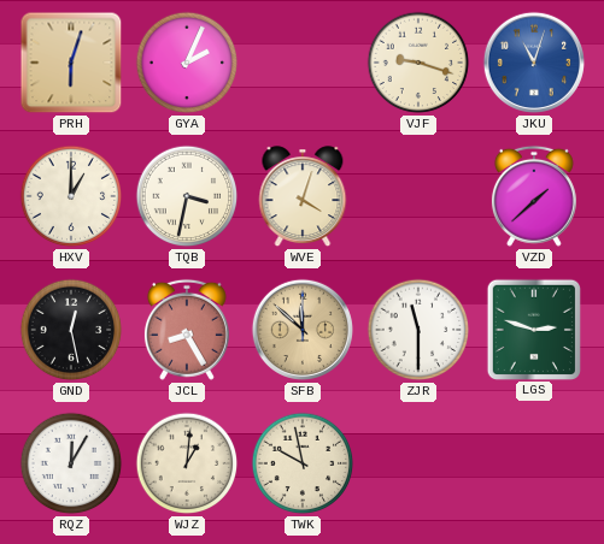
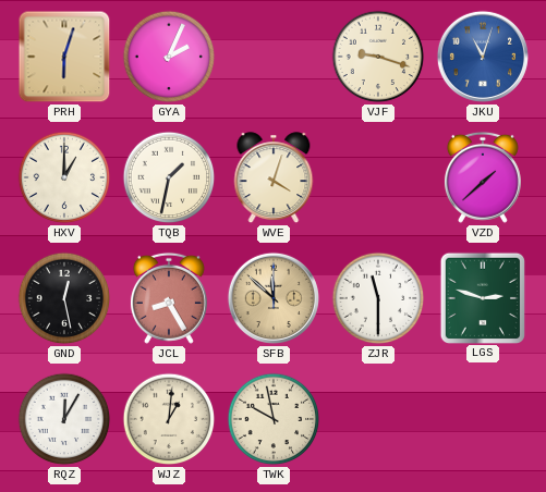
TQB: 3:32 -> 1:32 (169, 177)
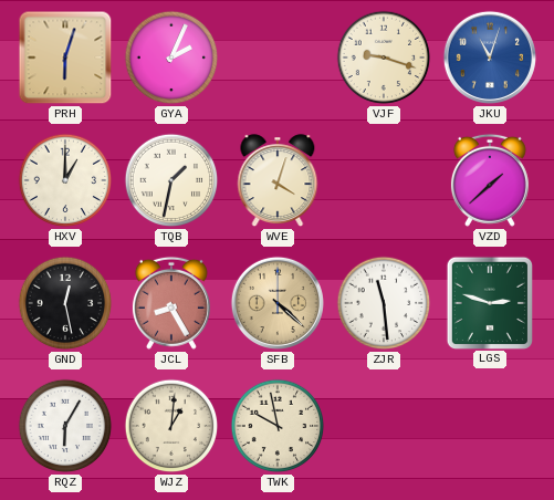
SFB: 11:52 -> 4:22 (278, 303)
ZJR: 11:30 -> 11:29 (384, 303)
RQZ: 12:05 -> 6:05 (65, 426)
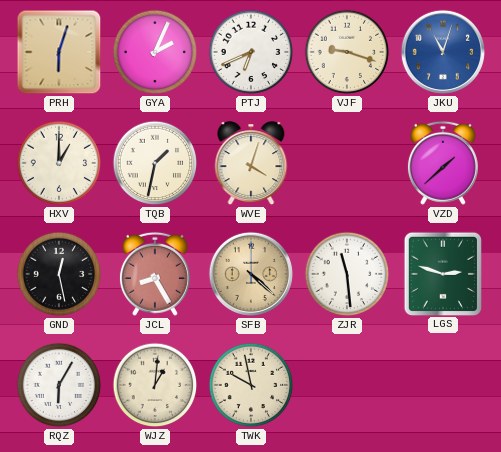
PTJ: none -> 6:41 (251, 52)
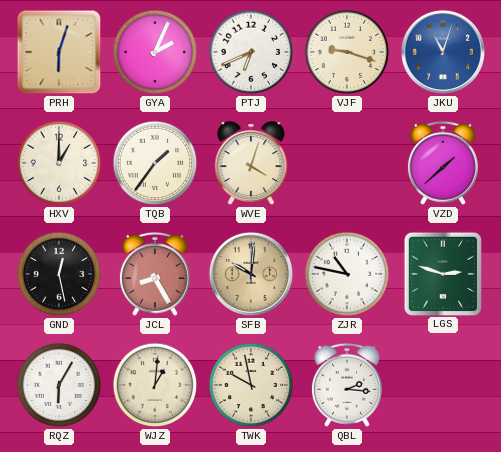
TQB: 1:32 -> 1:36 (155, 163)
SFB: 4:22 -> 10:01 (251, 274)
ZJR: 11:29 -> 10:47 (347, 274)
QBL: none -> 2:16 (347, 385)
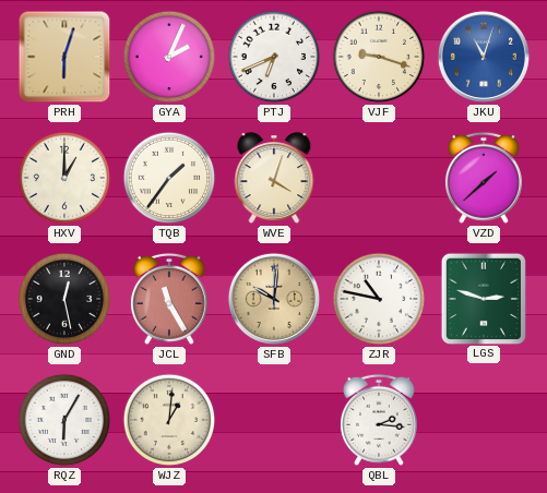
JCL: 8:25 -> 11:25 (169, 299)
TWK: 9:58 -> none (251, 385)
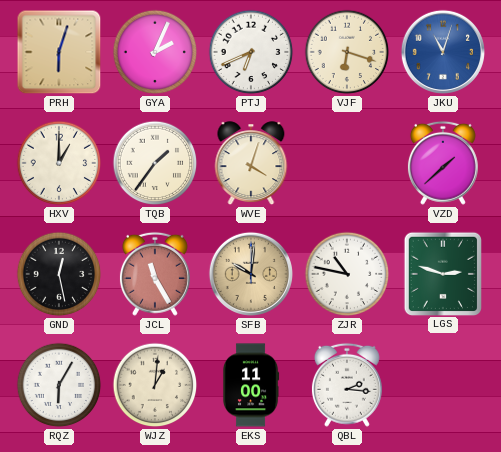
VJF: 9:18 -> 6:18 (347, 52)
EKS: none -> 11:00 (251, 385)
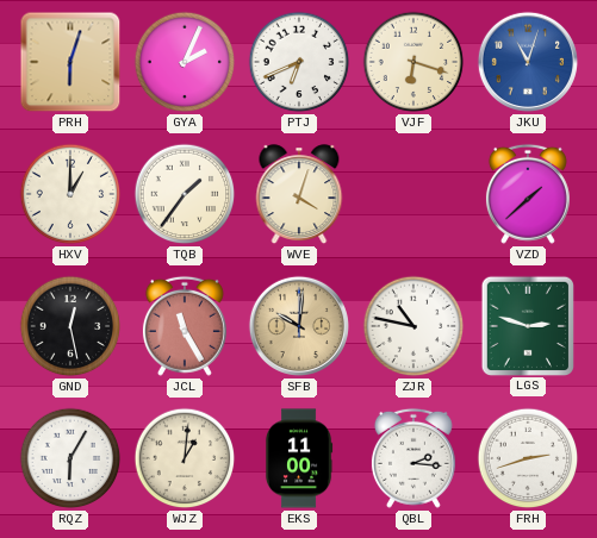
FRH: none -> 2:42 (528, 458)
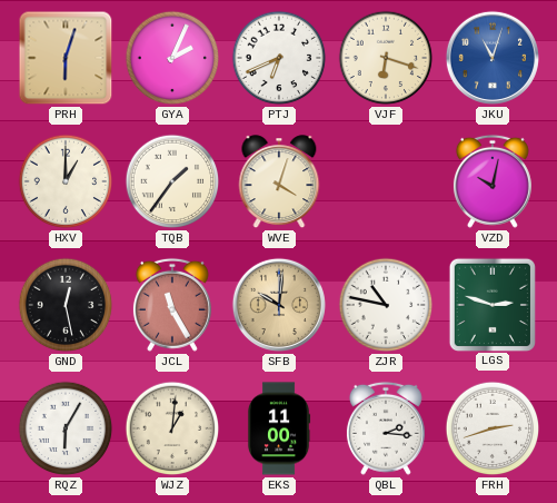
VZD: 1:38 -> 10:02 (493, 181)
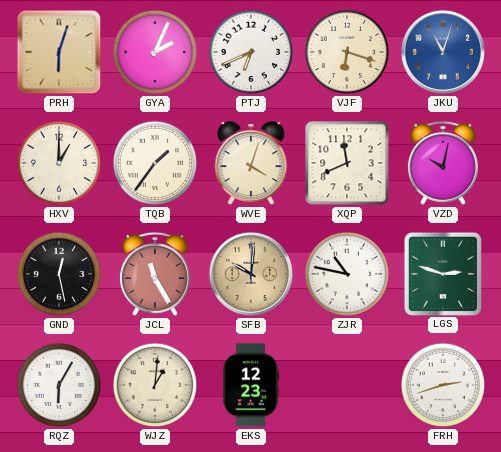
XQP: none -> 11:41 (347, 163)
EKS: 11:00 -> 12:23 (251, 385)
QBL: 2:16 -> none (386, 428)
